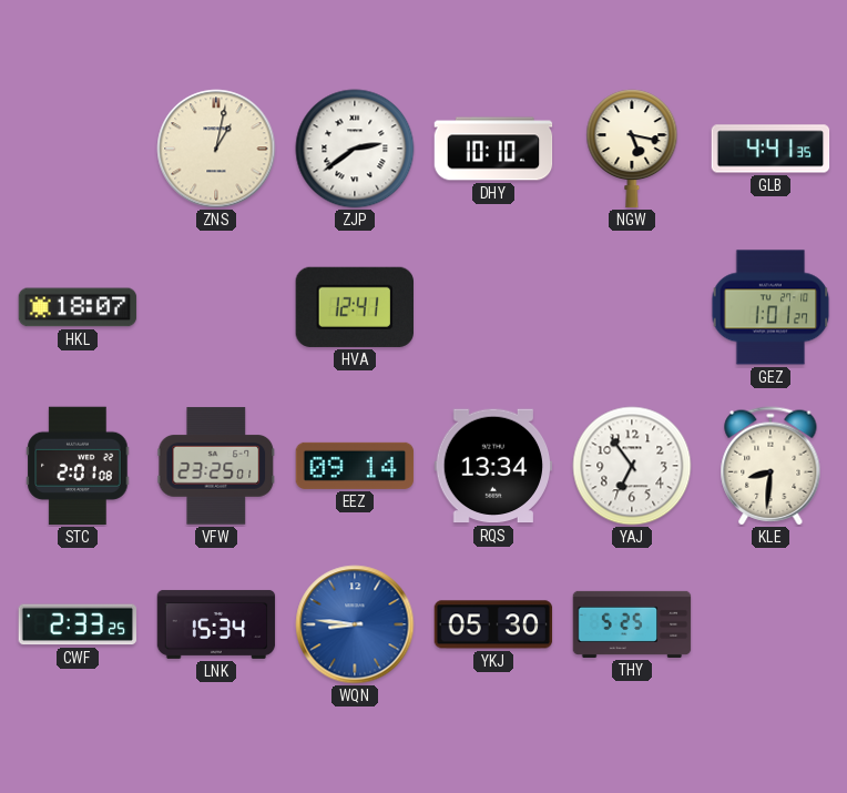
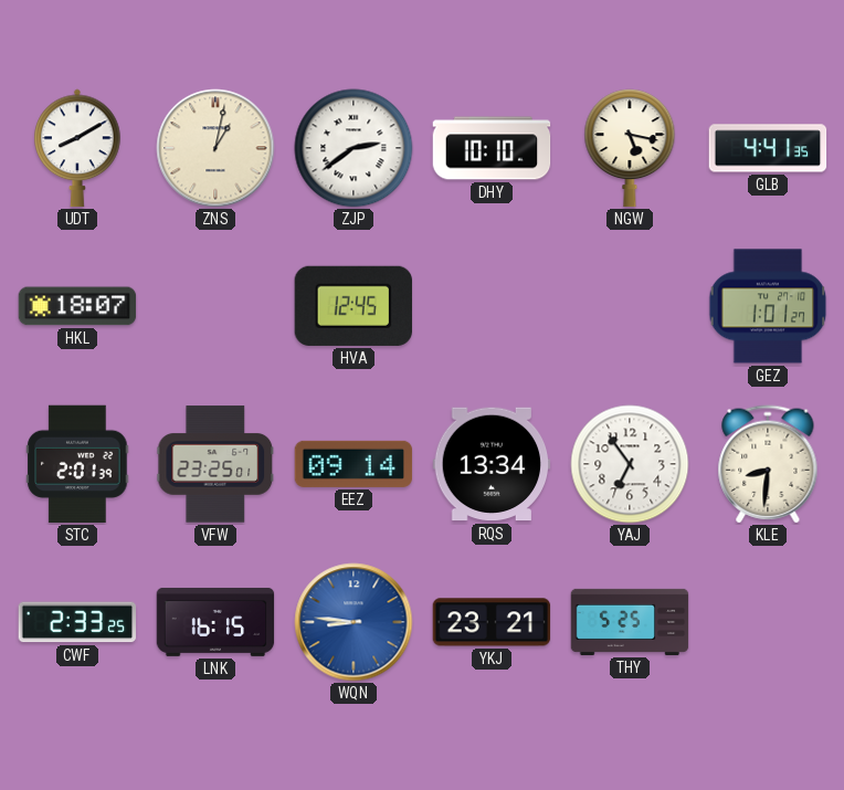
UDT: none -> 8:10 (77, 148)
HVA: 12:41 -> 12:45 (352, 306)
STC: 2:01:08 -> 2:01:39 (77, 464)
LNK: 15:34 -> 16:15 (215, 622)
YKJ: 05:30 -> 23:21 (492, 622)
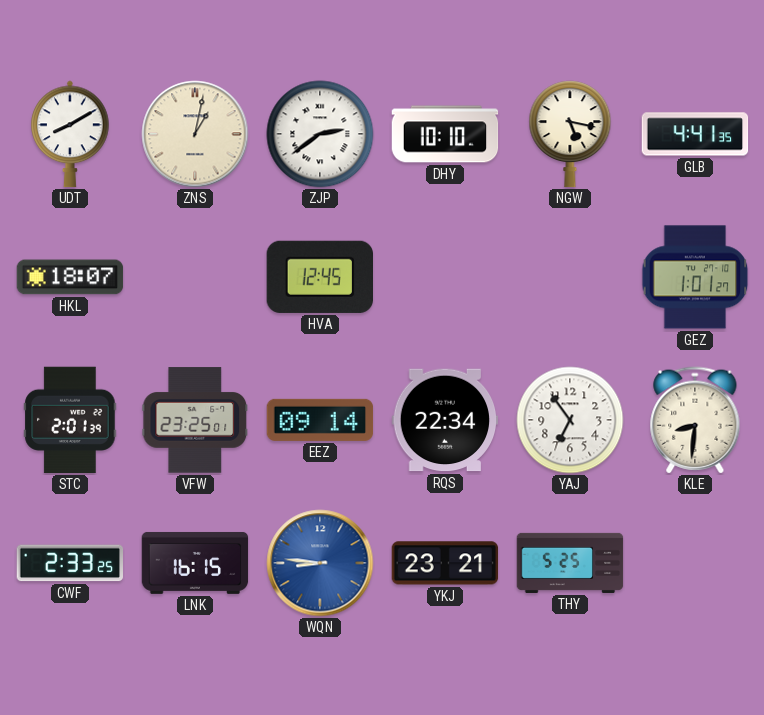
RQS: 13:34 -> 22:34 (445, 420)
